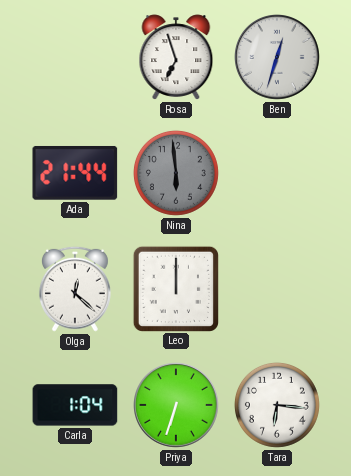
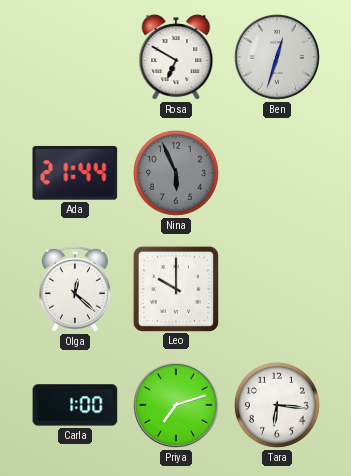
Rosa: 6:57 -> 6:50 (176, 57)
Nina: 5:59 -> 5:56 (176, 173)
Leo: 12:00 -> 10:00 (175, 288)
Carla: 1:04 -> 1:00 (75, 405)
Priya: 6:33 -> 7:12 (177, 406)
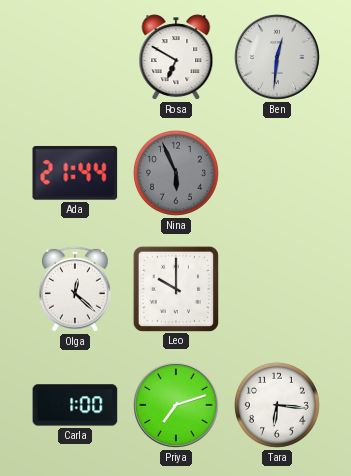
Ben: 12:33 -> 12:31 (278, 58)
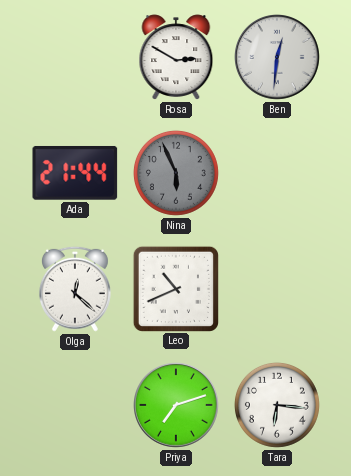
Rosa: 6:50 -> 2:50 (176, 57)
Leo: 10:00 -> 10:41 (175, 288)
Carla: 1:00 -> none (75, 405)
